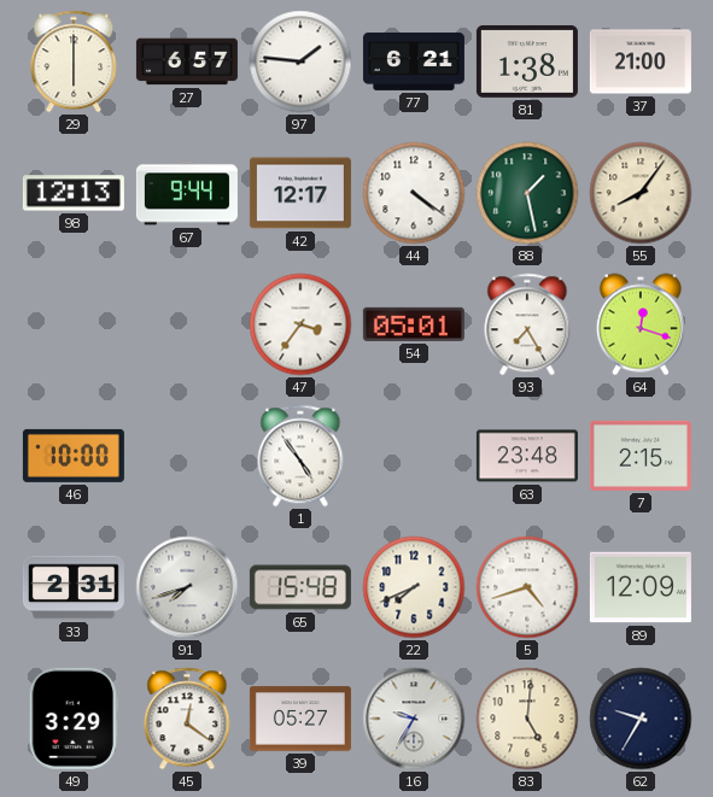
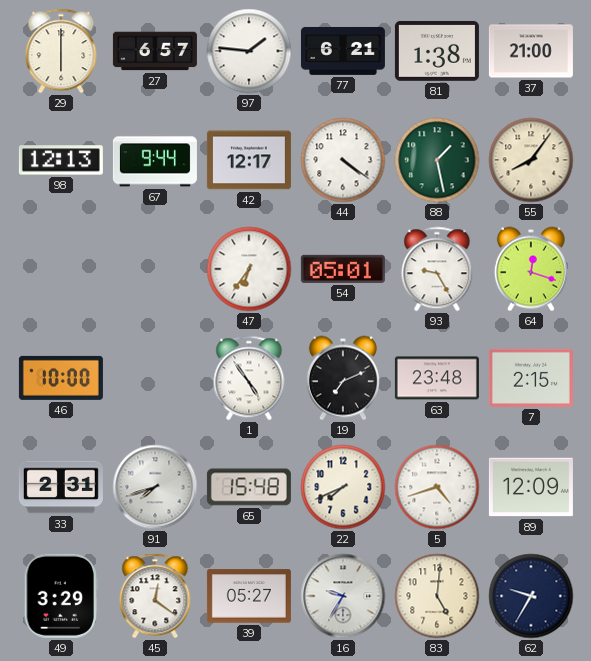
47: 3:36 -> 6:36 (249, 269)
93: 7:25 -> 9:25 (437, 269)
19: none -> 7:11 (343, 378)
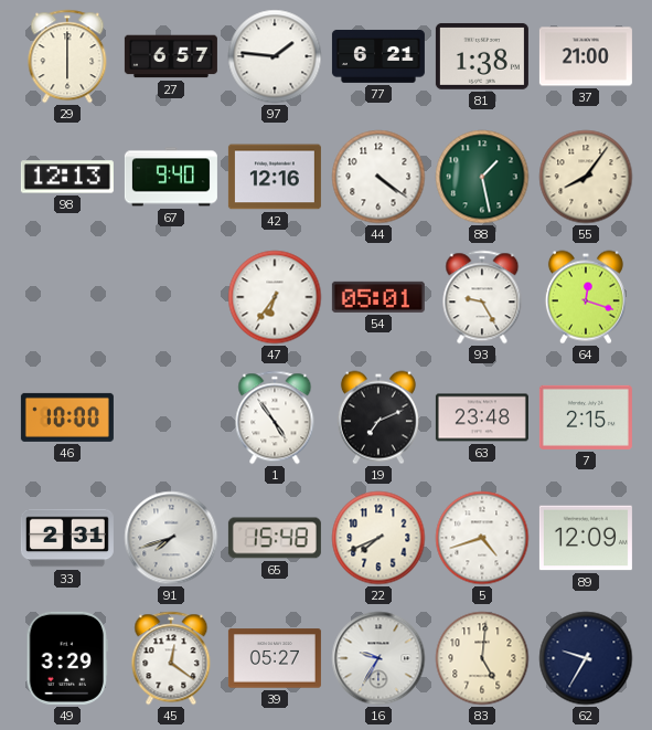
67: 9:44 -> 9:40 (171, 177)
42: 12:17 -> 12:16 (275, 177)
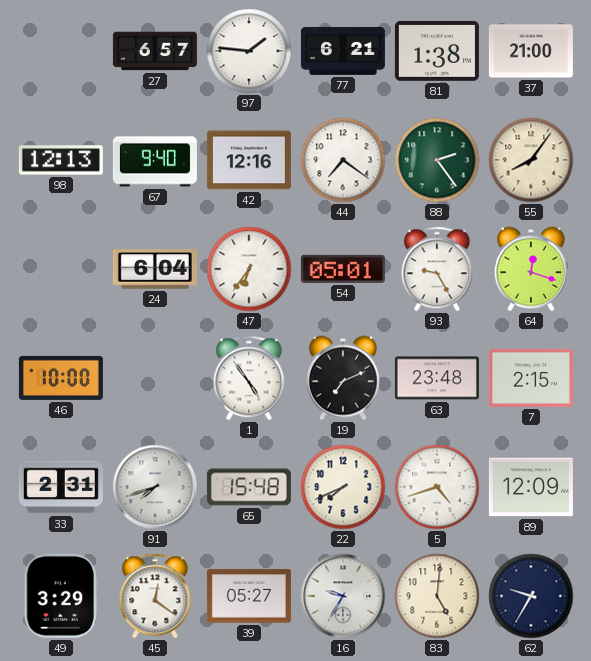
29: 6:00 -> none (67, 56)
44: 4:21 -> 7:21 (343, 160)
88: 1:28 -> 2:24 (437, 160)
24: none -> 6:04 (155, 269)
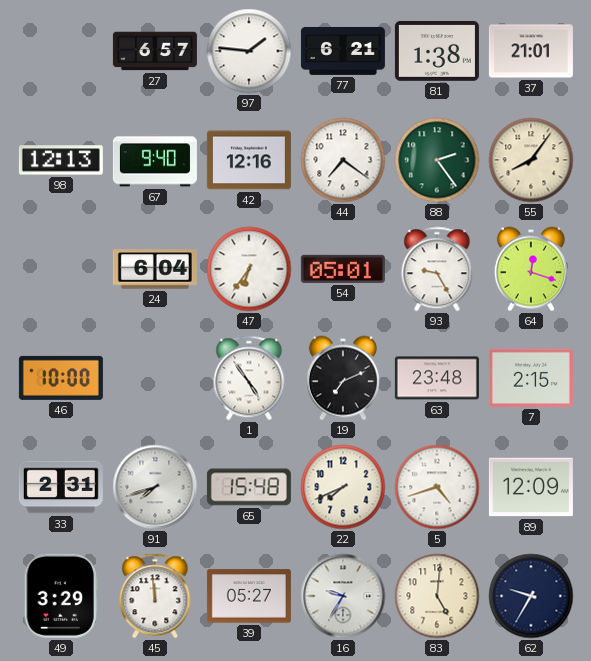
37: 21:00 -> 21:01 (531, 51)
45: 12:21 -> 11:59 (155, 596)
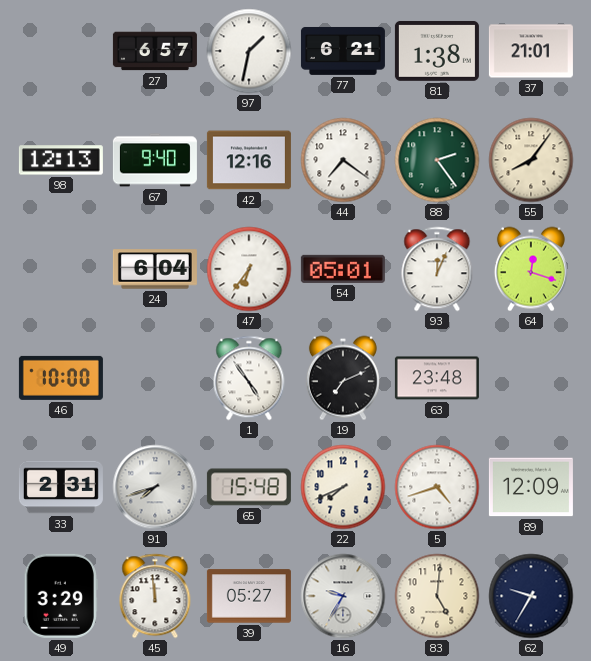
97: 1:46 -> 1:32 (249, 51)
93: 9:25 -> 12:04 (437, 269)
7: 2:15 -> none (531, 378)
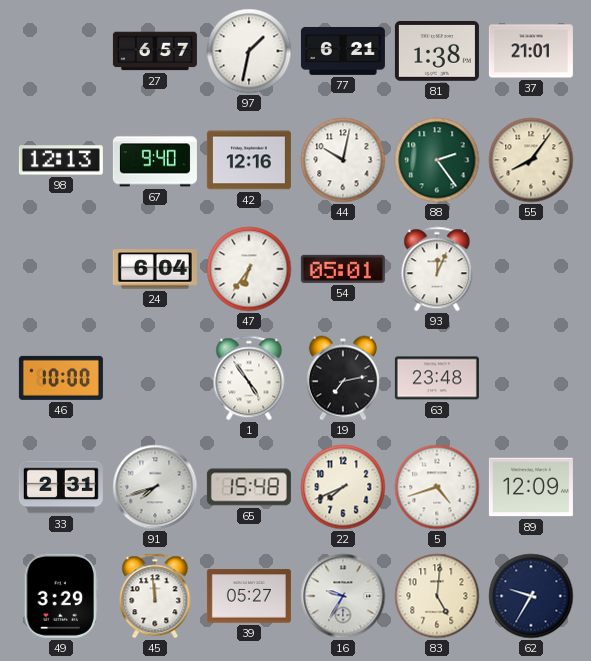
44: 7:21 -> 10:02 (343, 160)
64: 12:18 -> none (531, 269)
19: 7:11 -> 7:13 (343, 378)
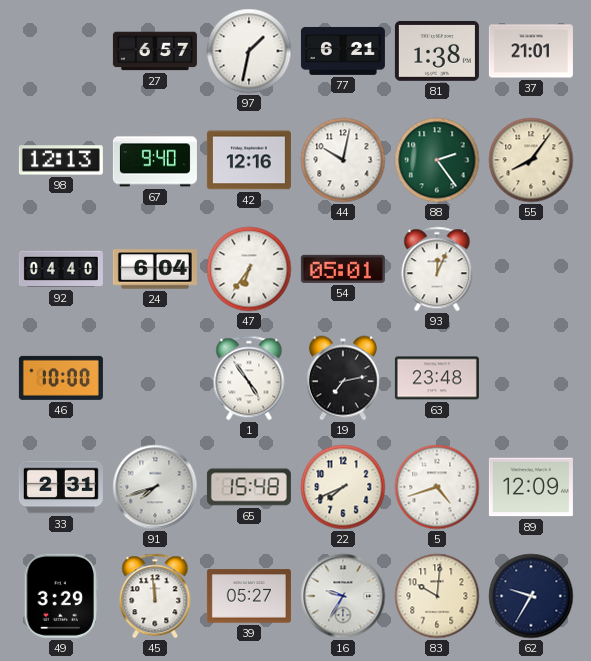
92: none -> 04:40 (61, 269)
83: 5:01 -> 10:01 (437, 596)
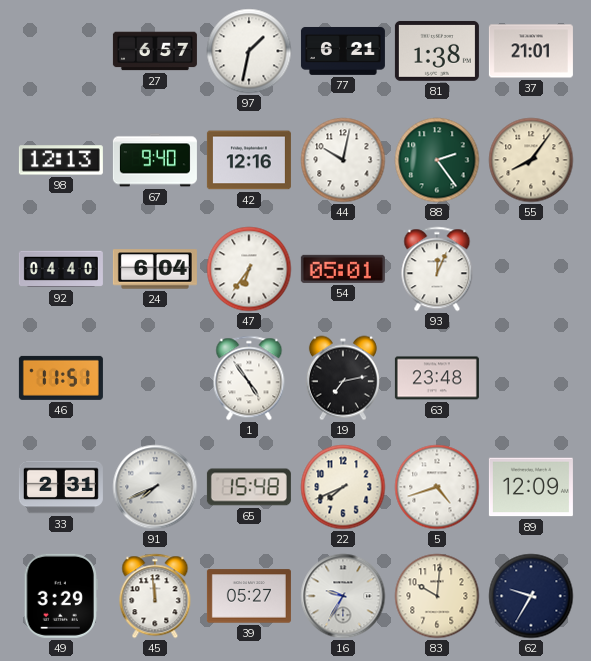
46: 10:00 -> 11:51 (61, 378)
91: 7:42 -> 7:41 (155, 487)
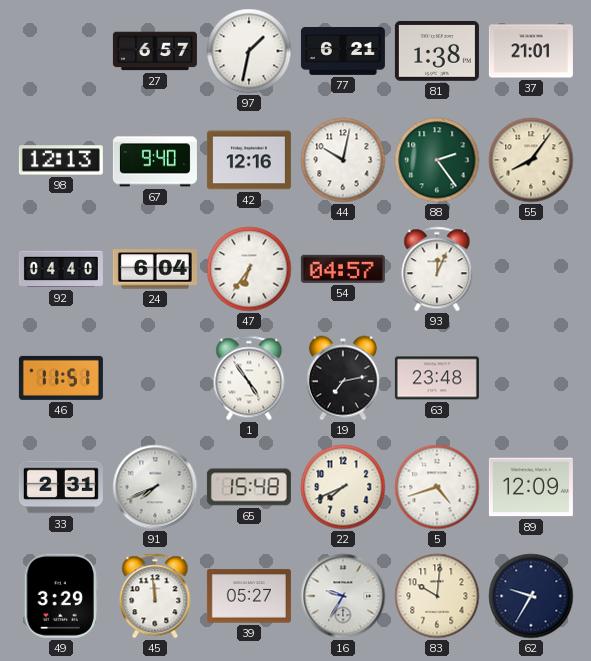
54: 05:01 -> 04:57 (343, 269)
